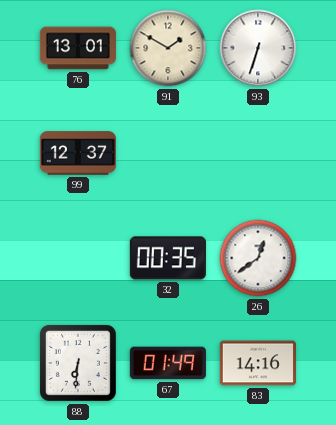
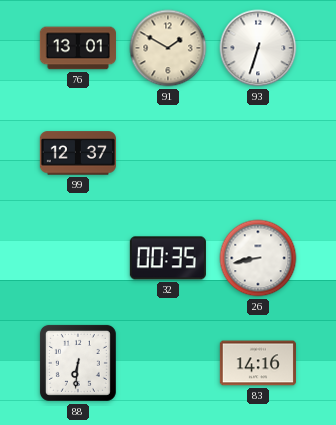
26: 12:39 -> 8:43 (258, 258)
67: 01:49 -> none (168, 363)
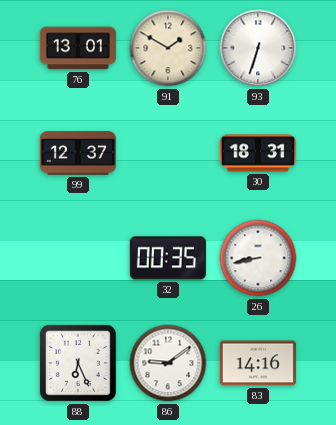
30: none -> 18:31 (258, 153)
88: 6:31 -> 6:26 (78, 363)
86: none -> 9:09 (168, 363)
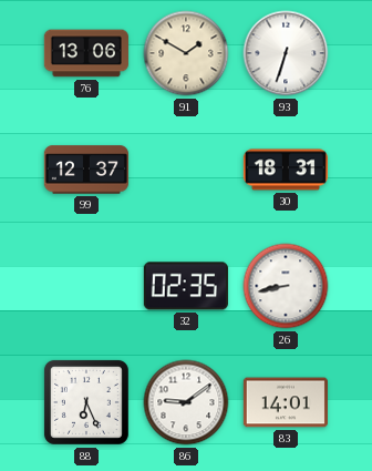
76: 13:01 -> 13:06 (86, 53)
32: 00:35 -> 02:35 (186, 286)
83: 14:16 -> 14:01 (286, 402)
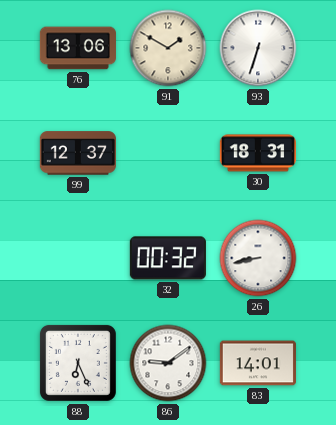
32: 02:35 -> 00:32 (168, 258)
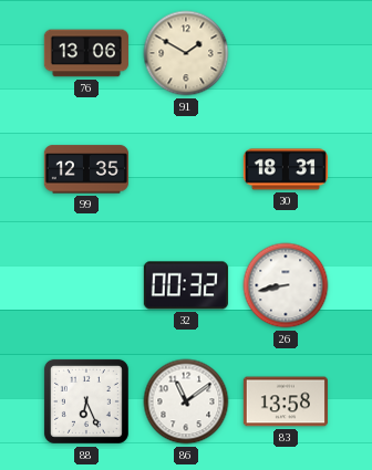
93: 6:33 -> none (258, 48)
99: 12:37 -> 12:35 (86, 169)
86: 9:09 -> 11:09 (186, 401)
83: 14:01 -> 13:58 (286, 401)
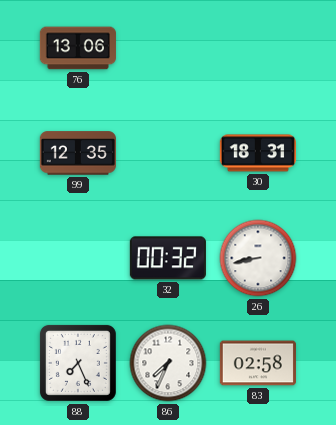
91: 1:50 -> none (186, 53)
88: 6:26 -> 7:26 (78, 363)
86: 11:09 -> 7:34 (168, 363)
83: 13:58 -> 02:58 (258, 363)
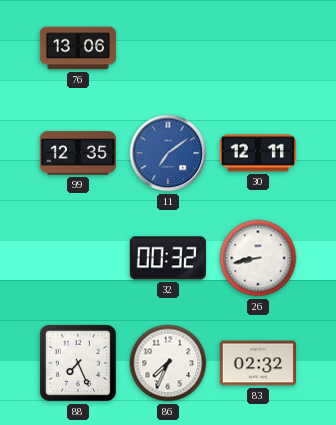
11: none -> 7:09 (168, 153)
30: 18:31 -> 12:11 (258, 153)
83: 02:58 -> 02:32 (258, 363)
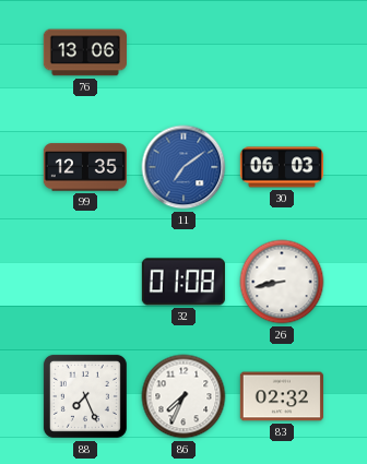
30: 12:11 -> 06:03 (282, 167)
32: 00:32 -> 01:08 (183, 282)
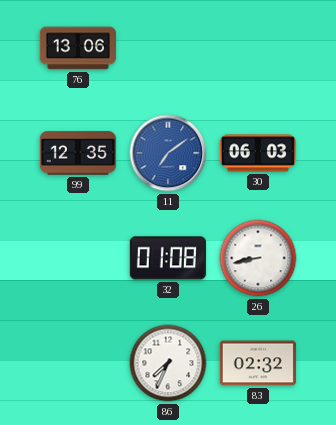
88: 7:26 -> none (85, 396)
